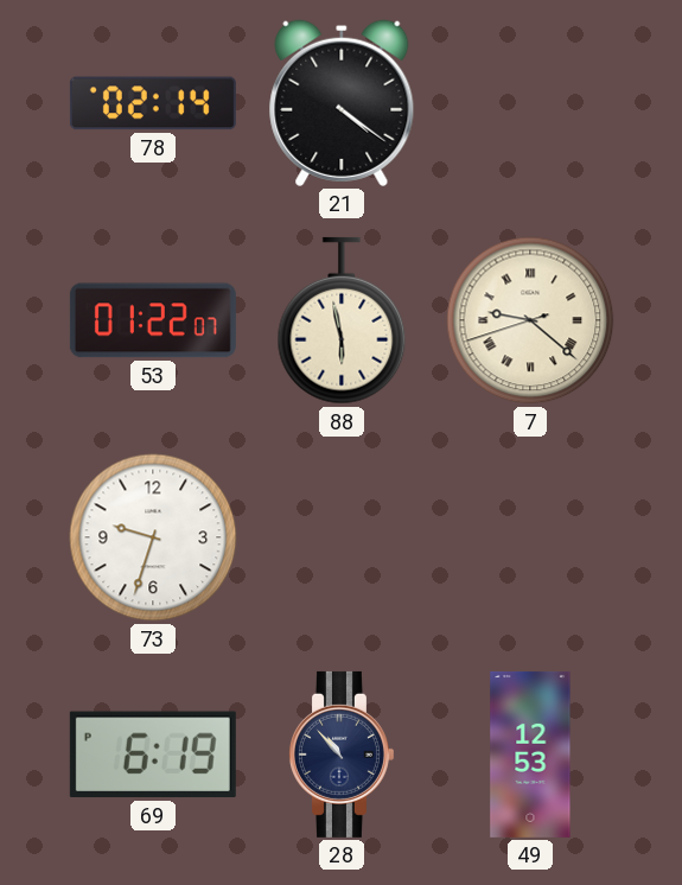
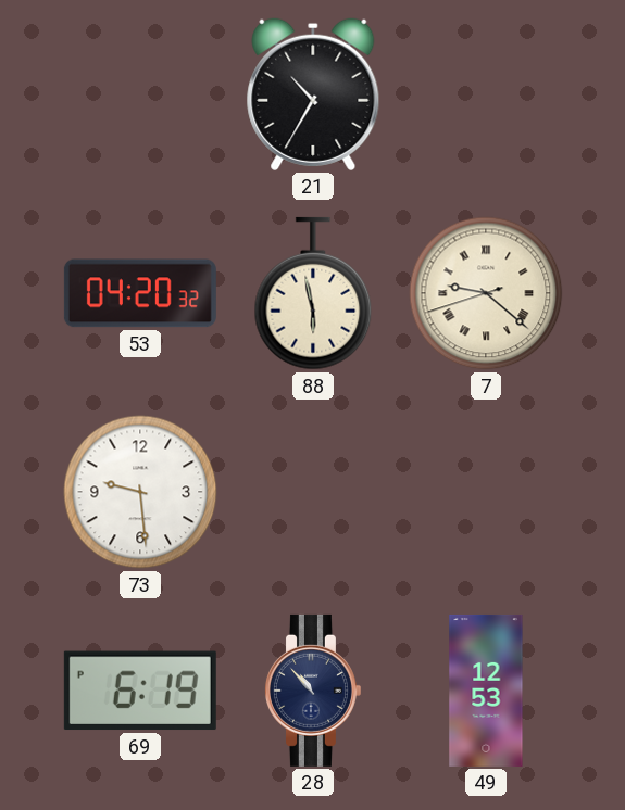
78: 02:14 -> none (153, 103)
21: 4:21 -> 10:35 (313, 94)
53: 01:22 -> 04:20 (140, 293)
73: 9:33 -> 9:29 (140, 492)
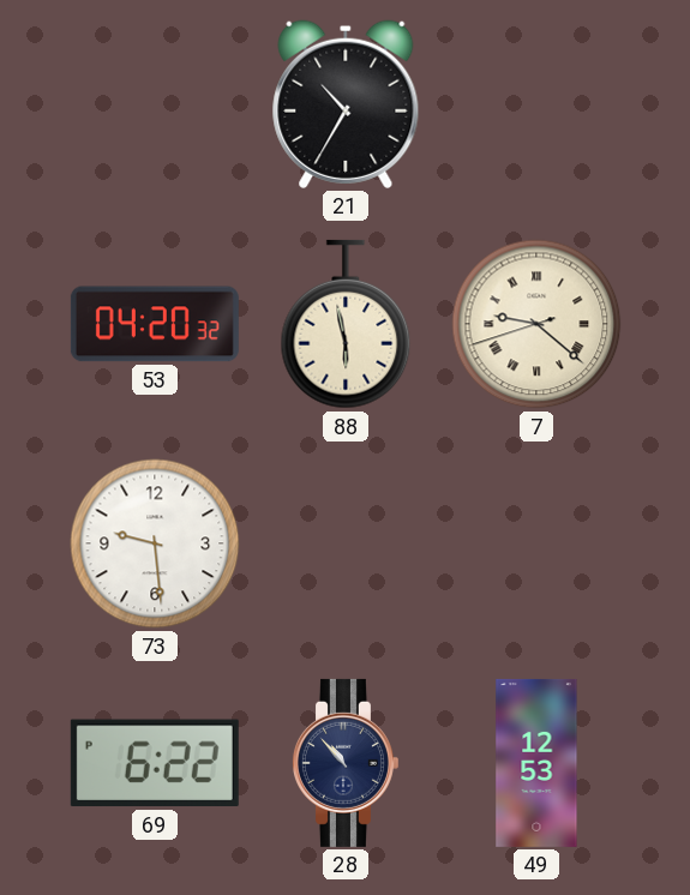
69: 6:19 -> 6:22 (155, 763)
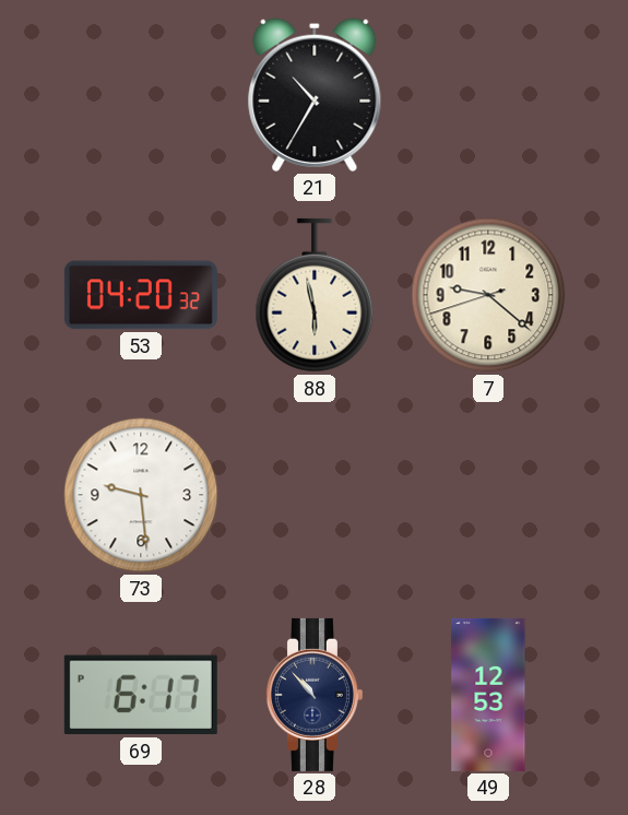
7 numerals: Roman -> Arabic (488, 295)
69: 6:22 -> 6:17 (141, 695)
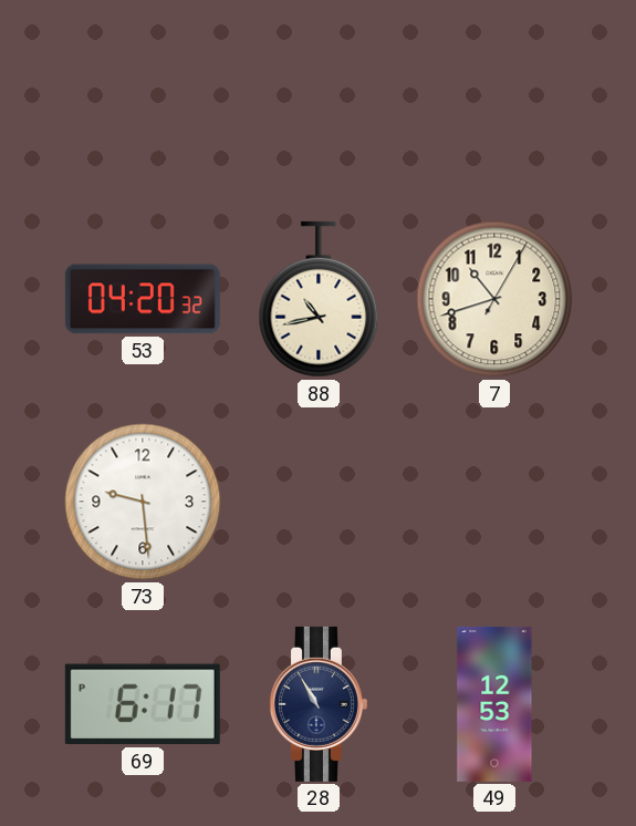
21: 10:35 -> none (315, 95)
88: 5:58 -> 10:43 (319, 299)
7: 9:21 -> 10:42 (494, 299)
28: 10:53 -> 10:55 (317, 704)
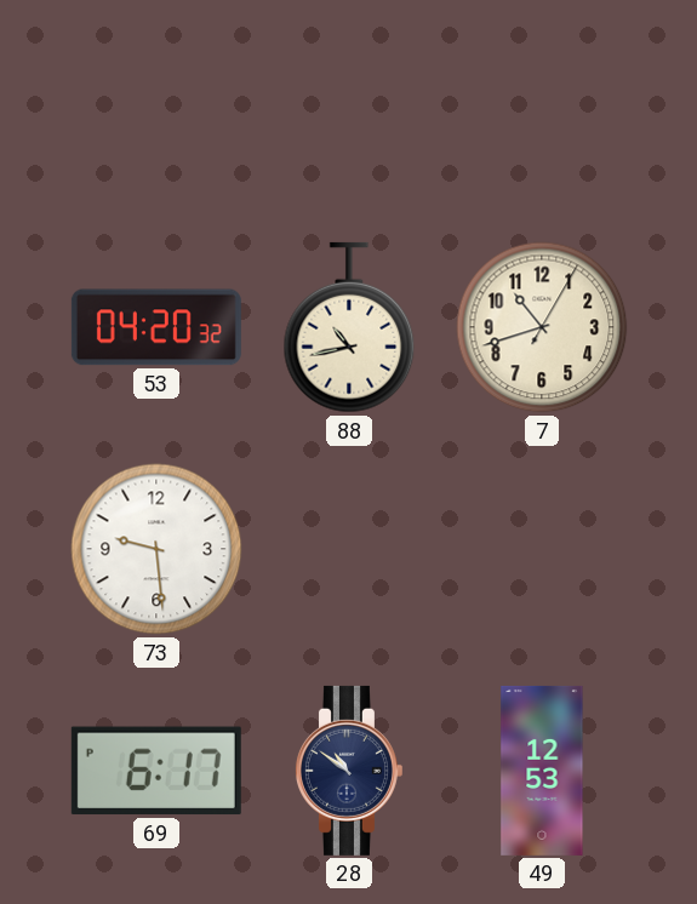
28: 10:55 -> 10:51 (348, 771)
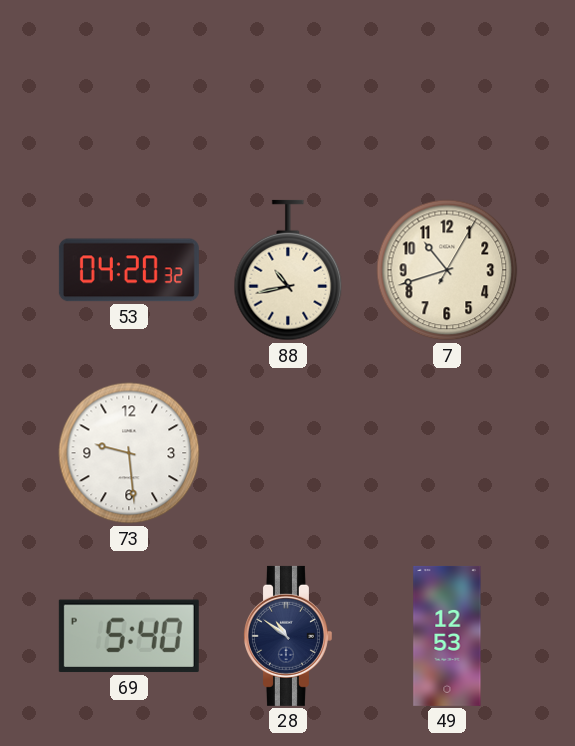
69: 6:17 -> 5:40 (129, 636)
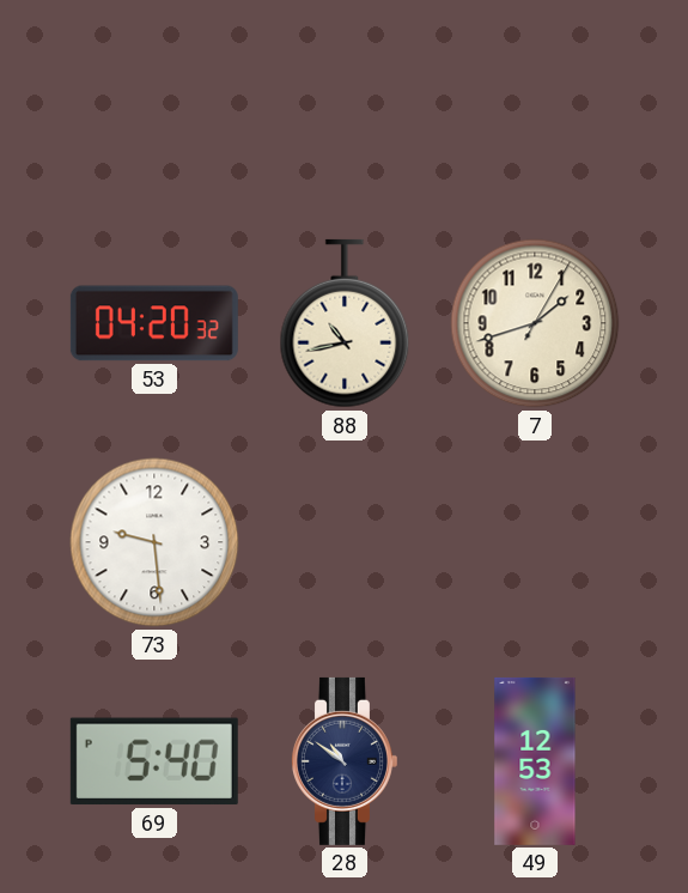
7: 10:42 -> 1:42 (535, 323)
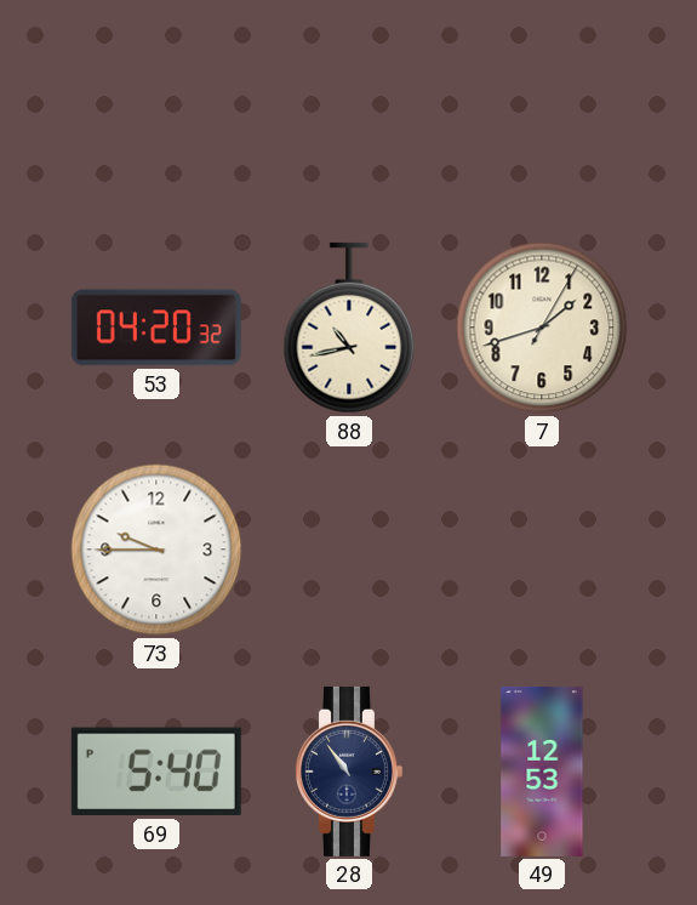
73: 9:29 -> 9:45 (156, 550)
28: 10:51 -> 10:54 (348, 772)
